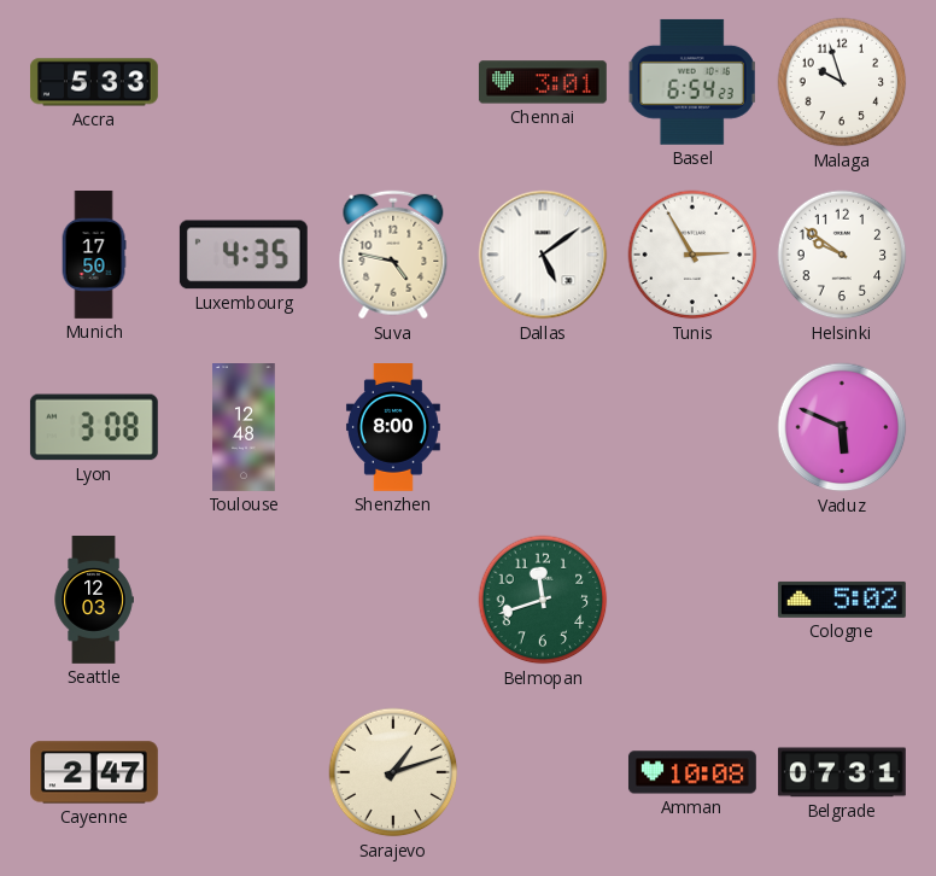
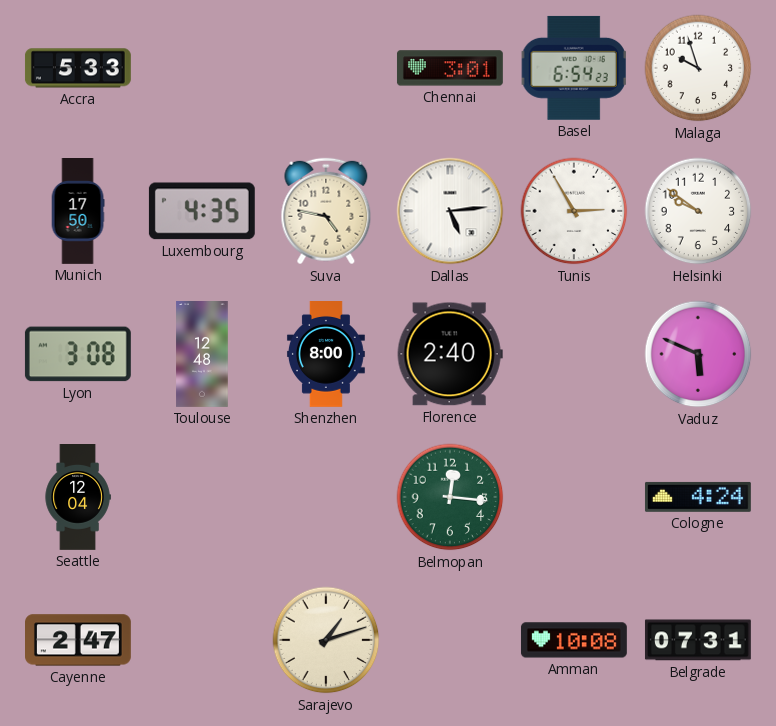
Dallas: 5:09 -> 5:14 (450, 211)
Florence: none -> 2:40 (450, 354)
Seattle: 12:03 -> 12:04 (78, 498)
Belmopan: 11:42 -> 12:16 (450, 497)
Cologne: 5:02 -> 4:24 (698, 497)
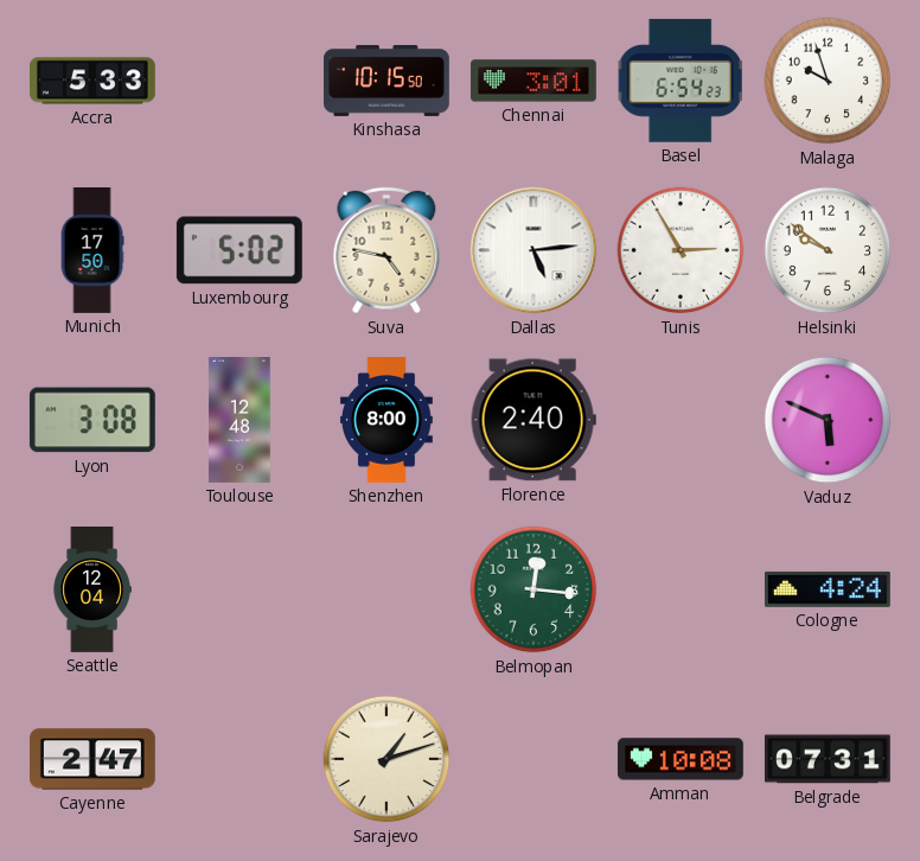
Kinshasa: none -> 10:15 (388, 81)
Luxembourg: 4:35 -> 5:02 (239, 250)
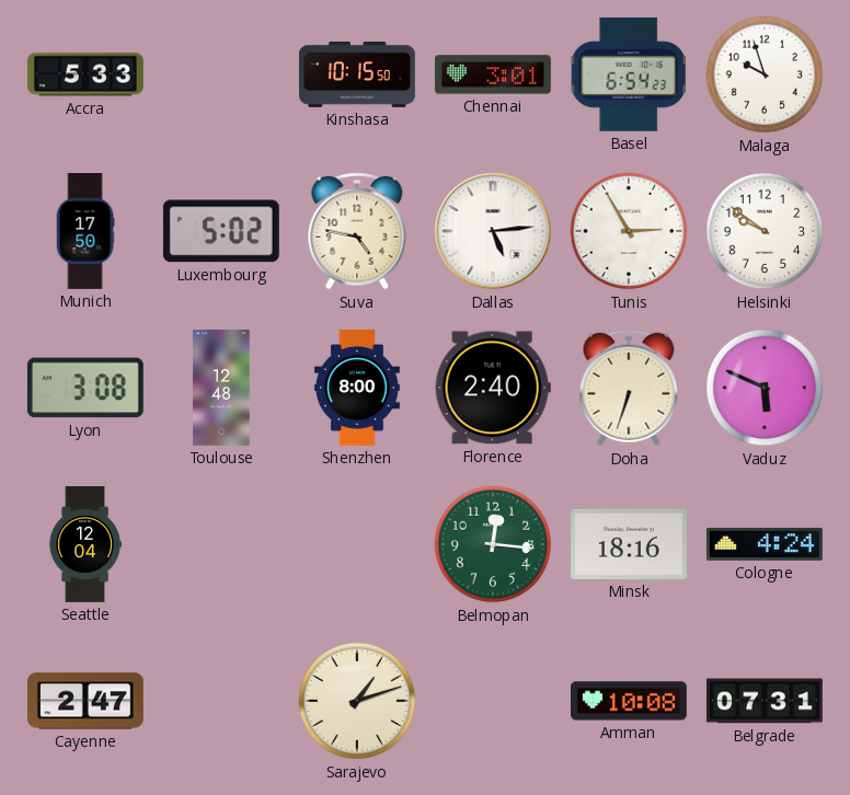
Doha: none -> 6:33 (629, 388)
Minsk: none -> 18:16 (629, 544)
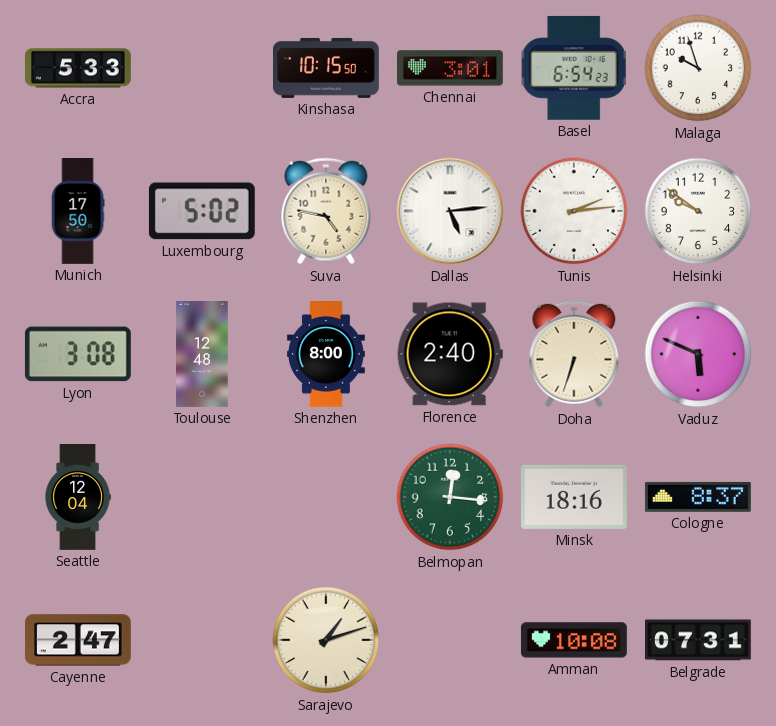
Tunis: 2:55 -> 2:14 (574, 211)
Cologne: 4:24 -> 8:37 (698, 497)
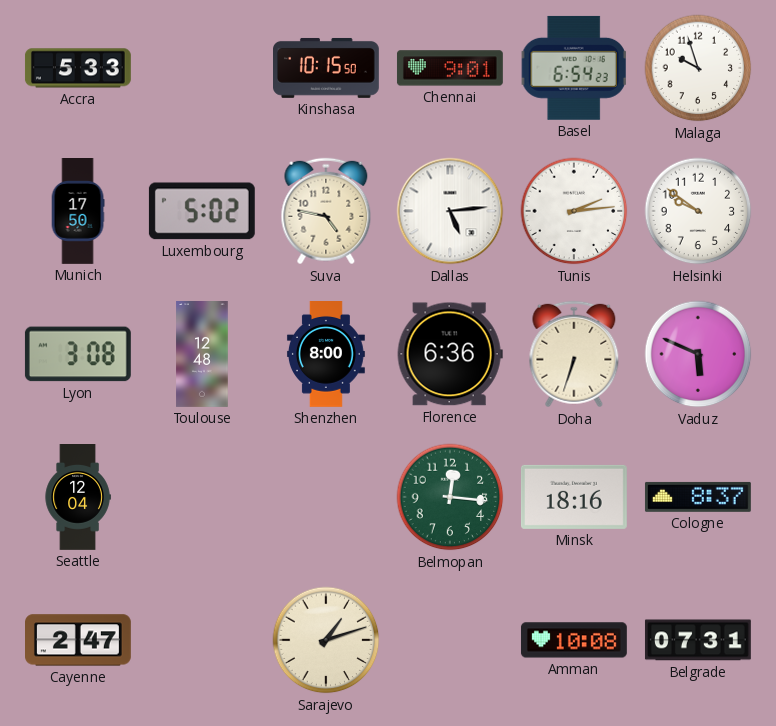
Chennai: 3:01 -> 9:01 (450, 68)
Florence: 2:40 -> 6:36 (450, 354)
